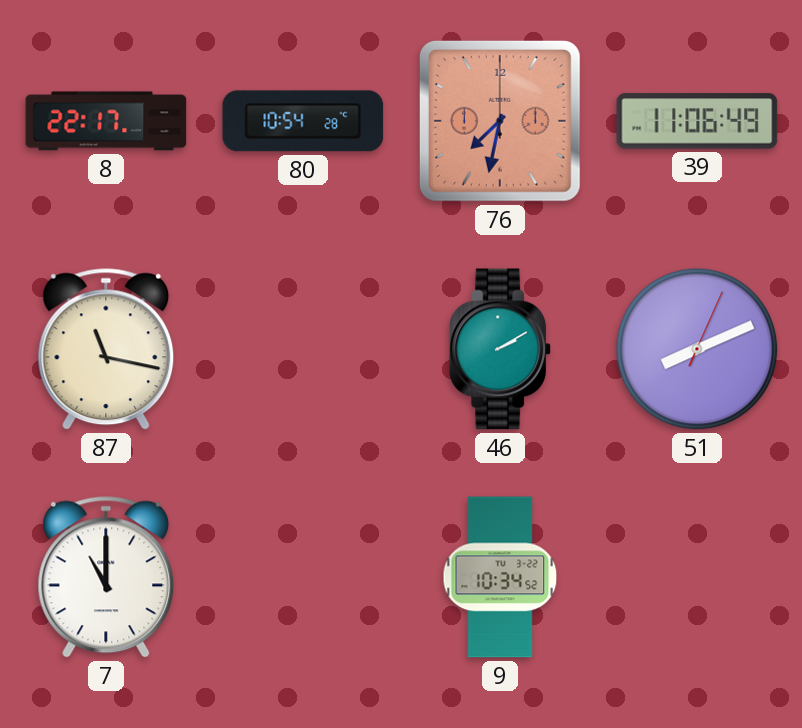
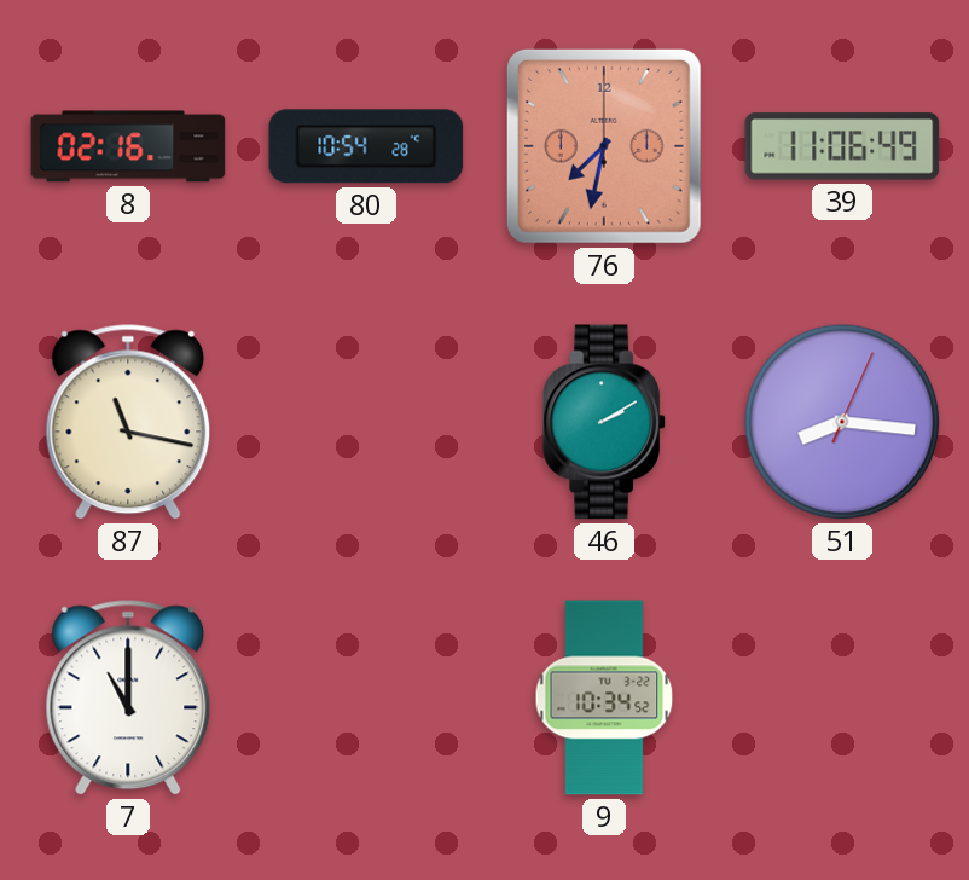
8: 22:17 -> 02:16 (128, 146)
51: 8:11 -> 8:16 (842, 422)
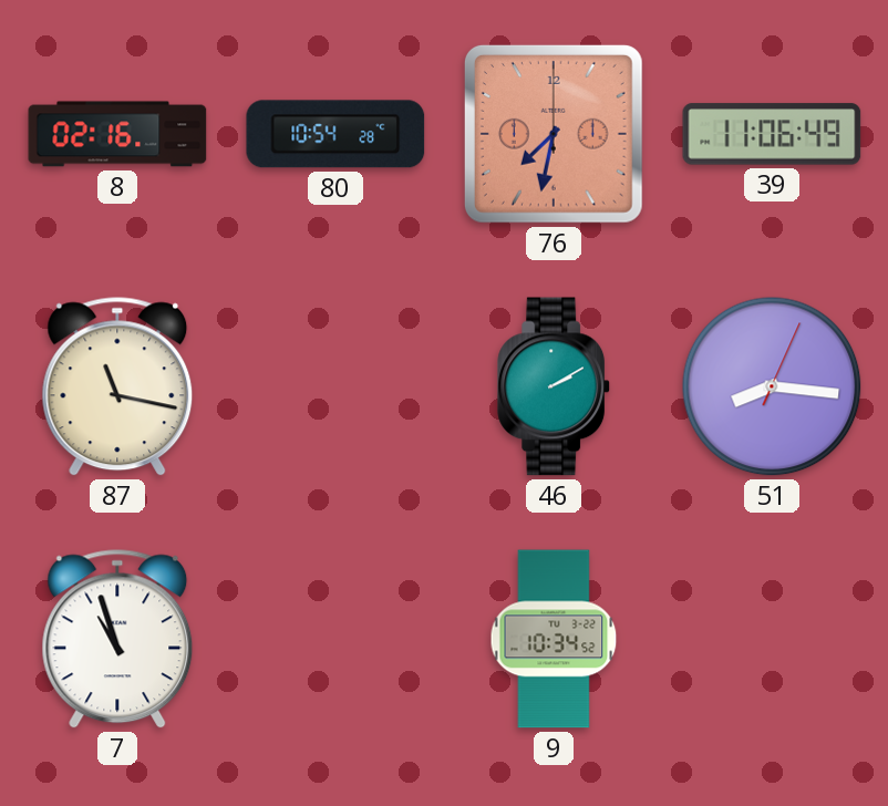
7: 11:00 -> 10:57 (117, 639)
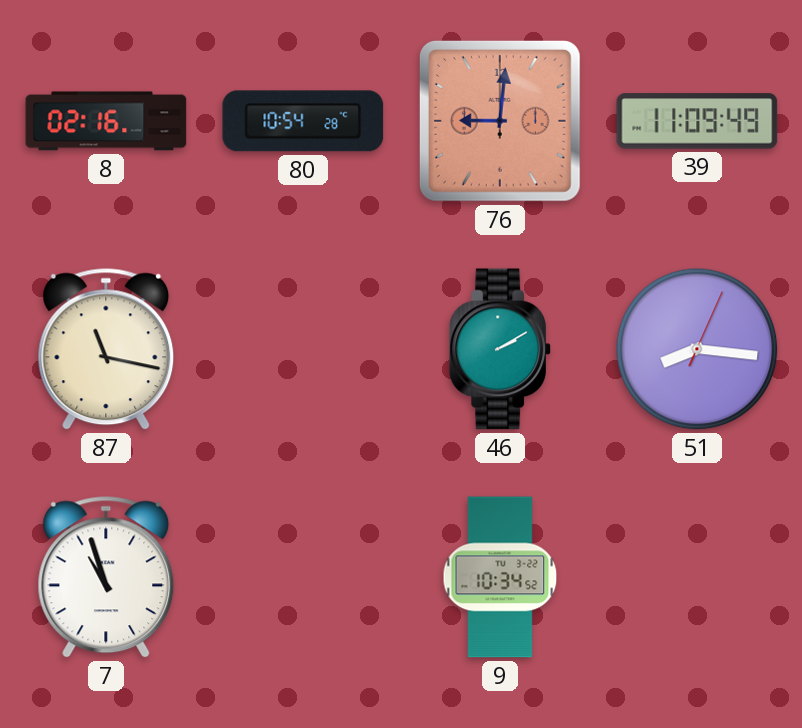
76: 7:32 -> 9:01 (500, 121)
39: 11:06 -> 11:09 (697, 121)
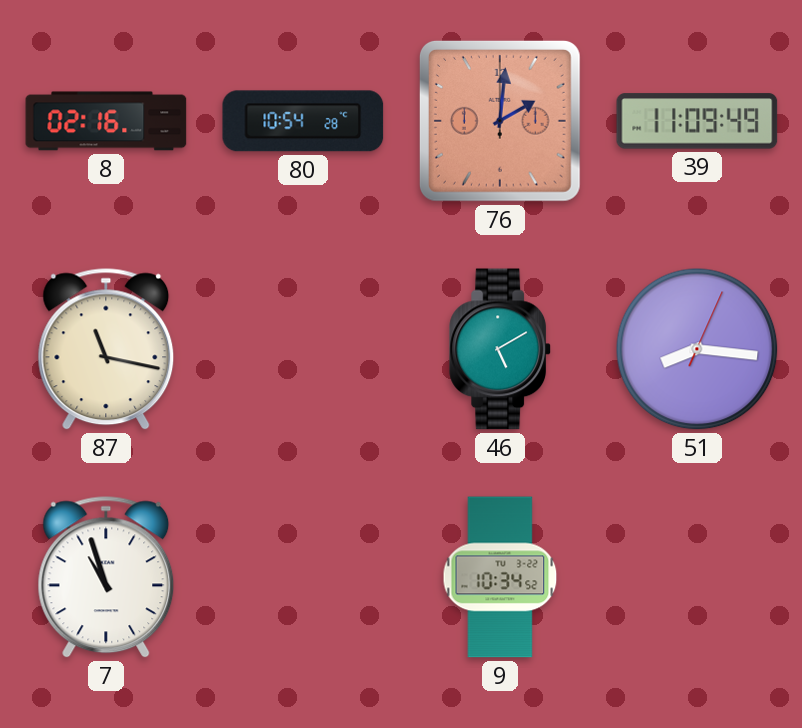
76: 9:01 -> 2:01 (500, 121)
46: 2:10 -> 5:10 (501, 349)
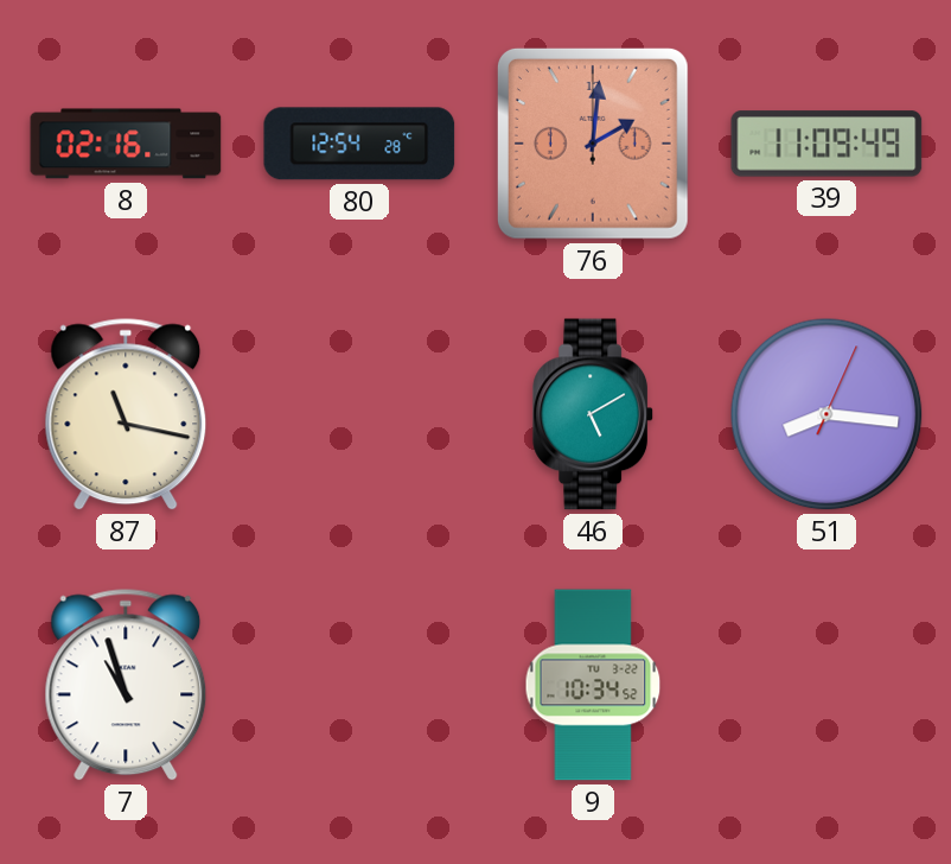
80: 10:54 -> 12:54 (359, 144)
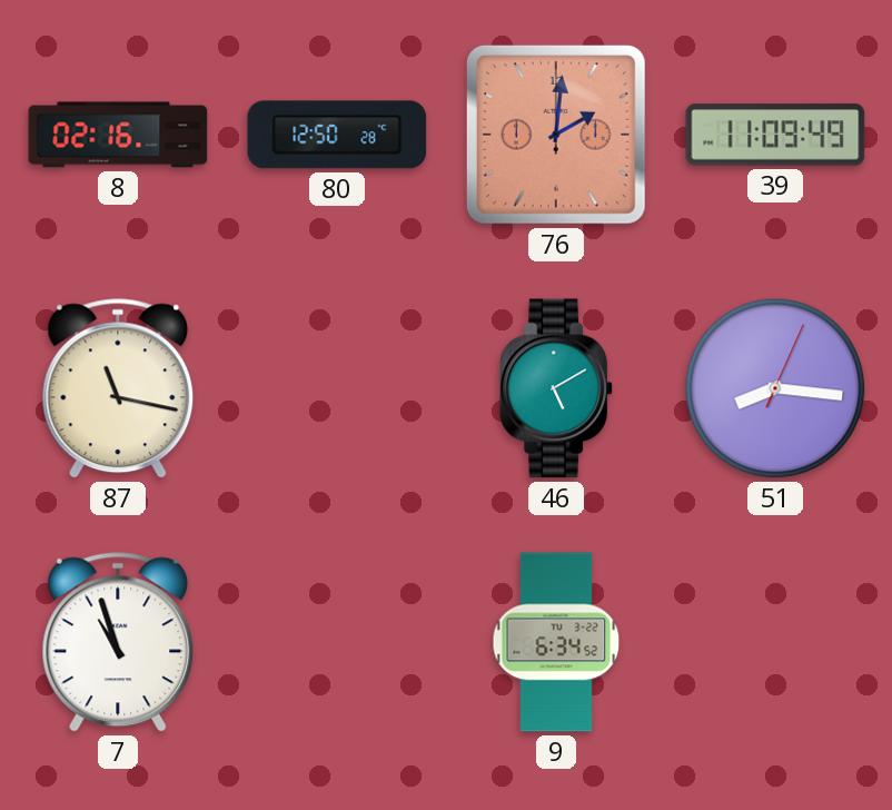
80: 12:54 -> 12:50 (337, 135)
9: 10:34 -> 6:34 (556, 642)
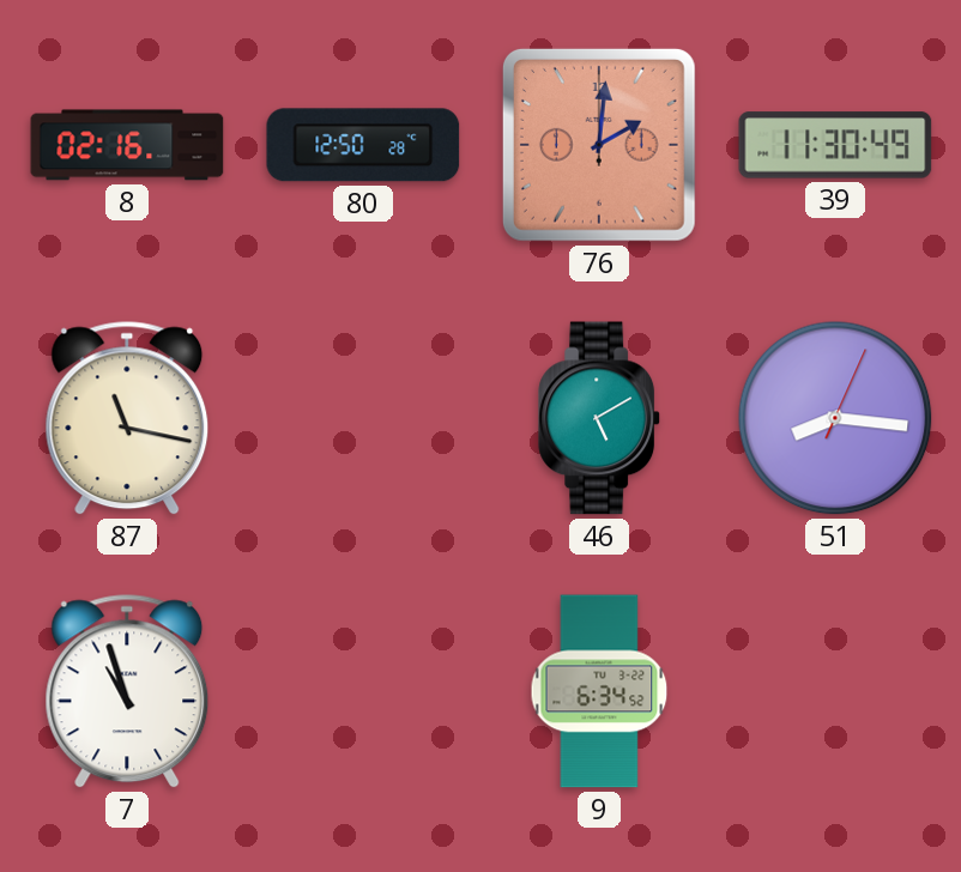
39: 11:09 -> 11:30 (835, 145)
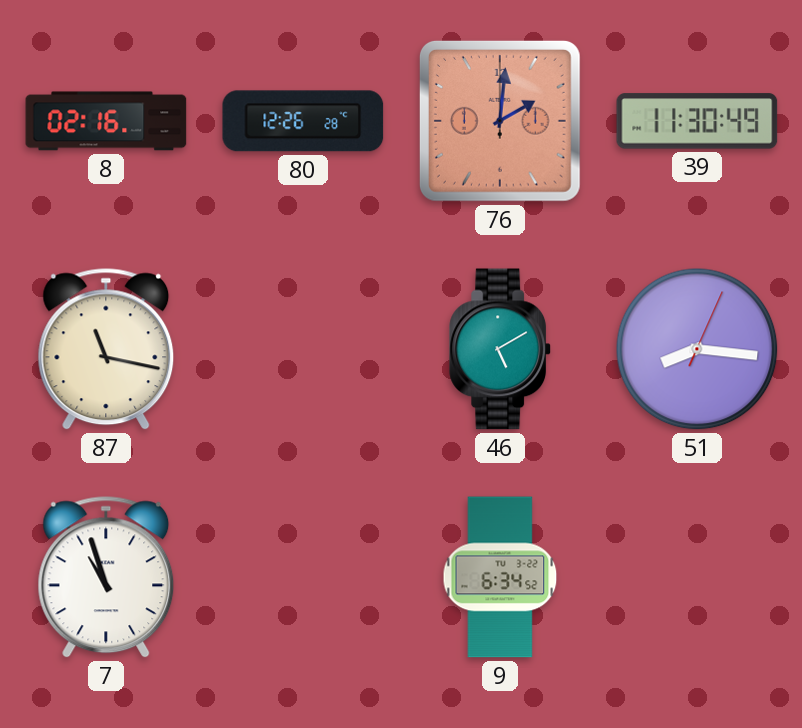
80: 12:50 -> 12:26 (303, 121)
